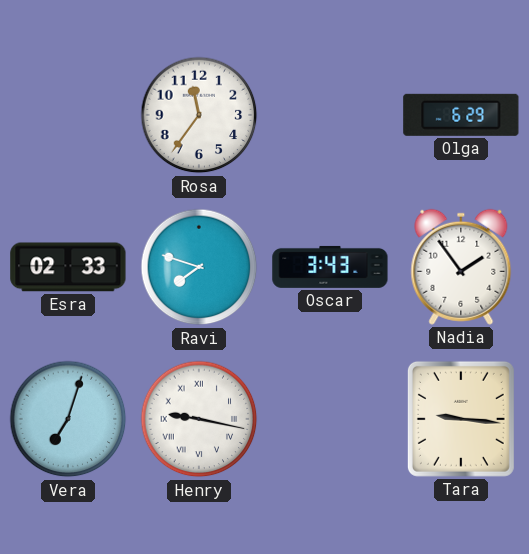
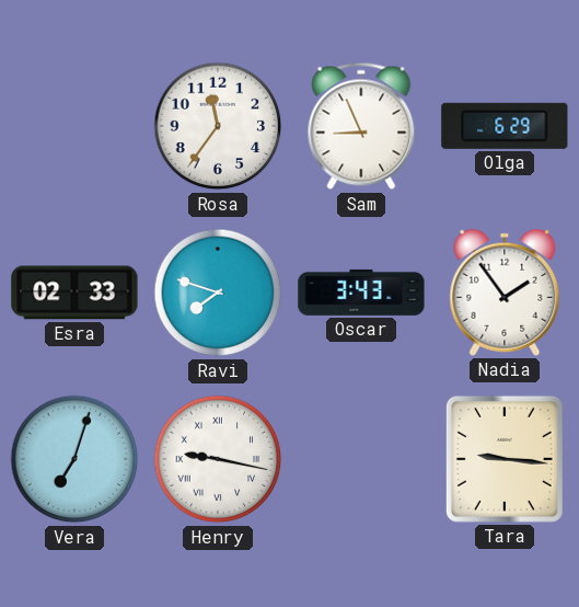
Sam: none -> 8:56 (361, 126)
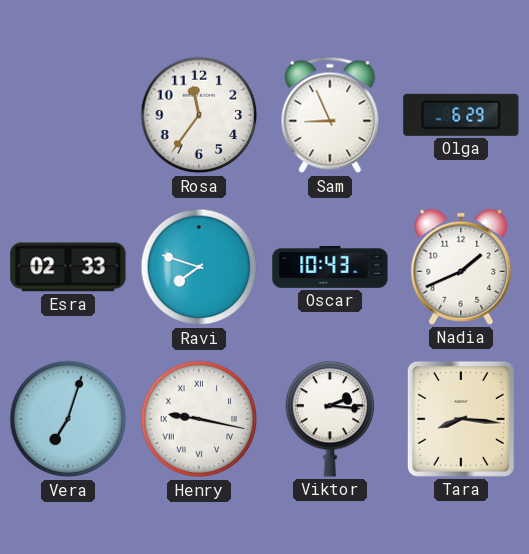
Oscar: 3:43 -> 10:43 (330, 267)
Nadia: 1:54 -> 1:41 (461, 267)
Viktor: none -> 2:16 (330, 419)
Tara: 9:16 -> 8:16 (461, 419)
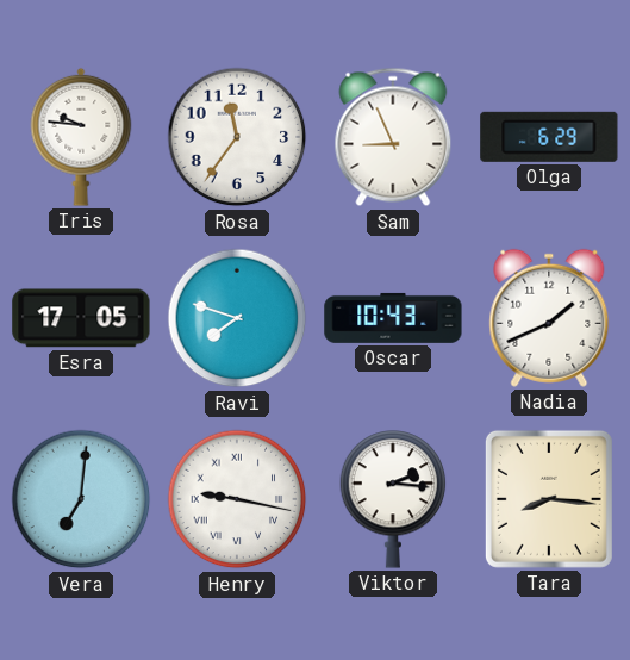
Iris: none -> 9:46 (81, 137)
Esra: 02:33 -> 17:05 (81, 318)
Vera: 7:03 -> 7:01 (81, 499)
